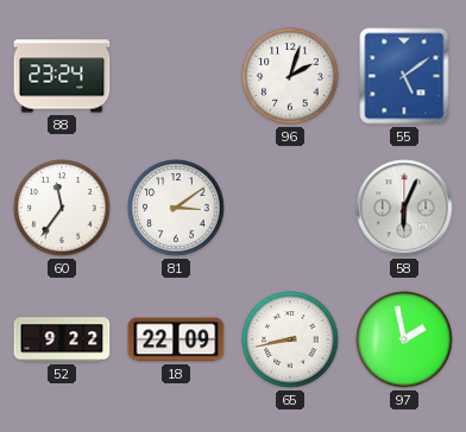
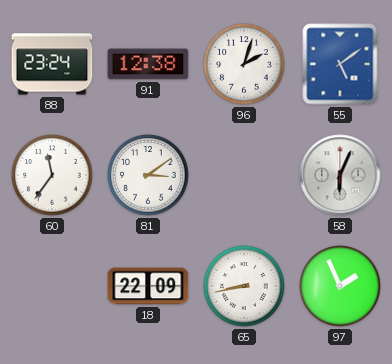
91: none -> 12:38 (148, 64)
52: 9:22 -> none (62, 339)
97: 1:58 -> 1:56 (340, 286)
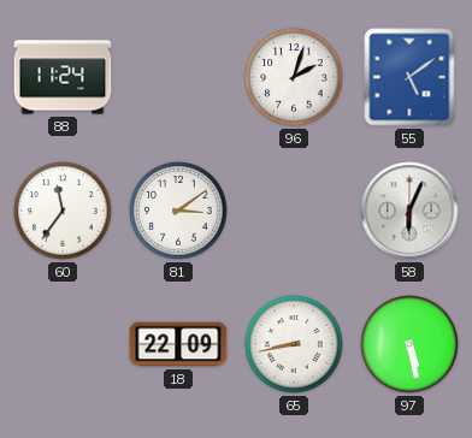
88: 23:24 -> 11:24 (63, 77)
91: 12:38 -> none (148, 64)
97: 1:56 -> 5:28 (409, 344)
